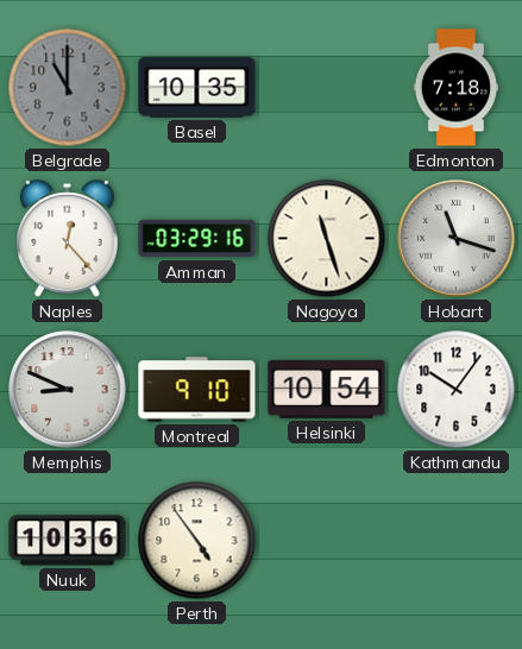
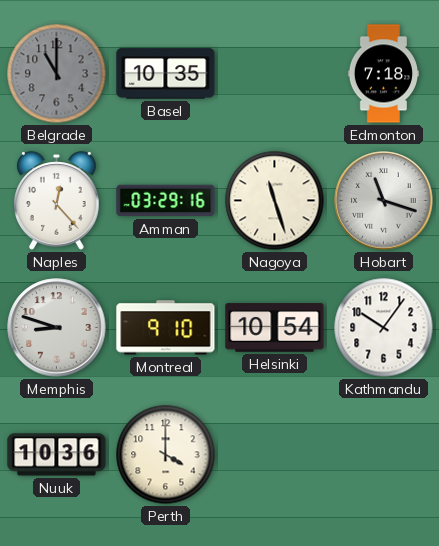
Memphis: 8:49 -> 8:48 (57, 328)
Perth: 4:54 -> 4:00 (166, 455)
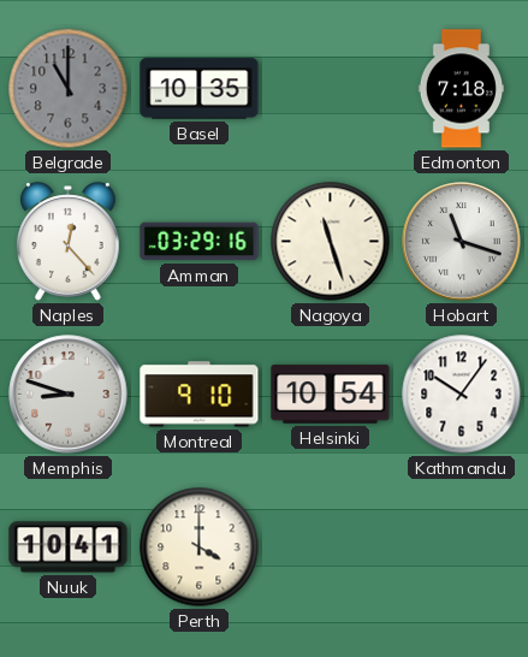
Nuuk: 10:36 -> 10:41 (69, 547)
